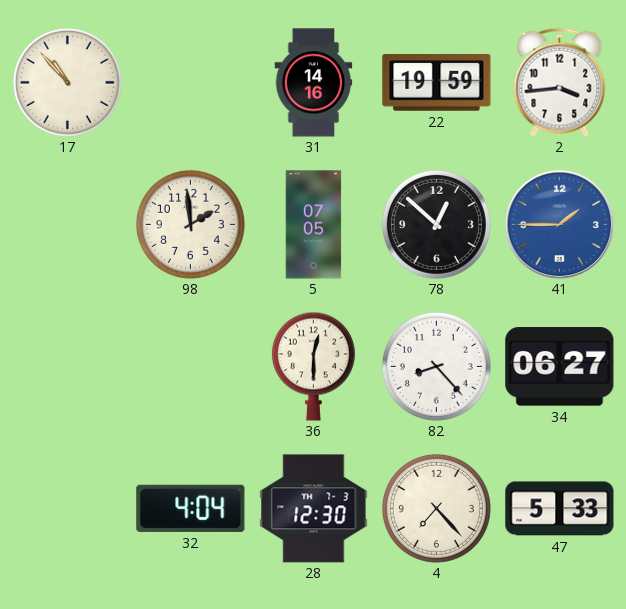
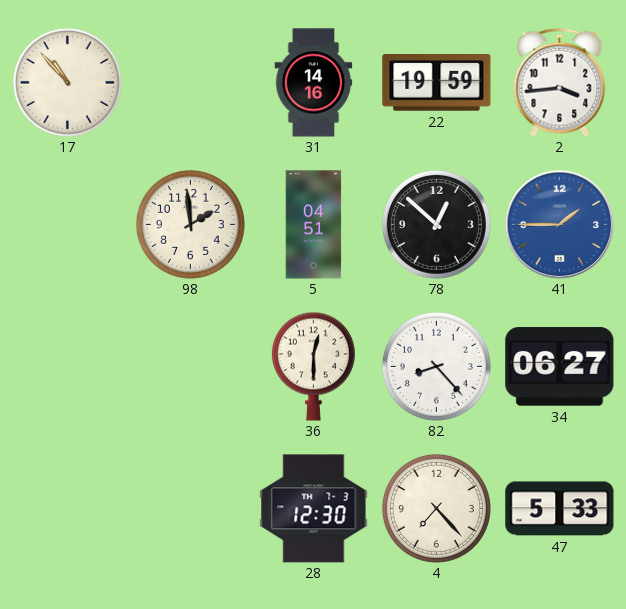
5: 07:05 -> 04:51 (314, 225)
32: 4:04 -> none (191, 508)
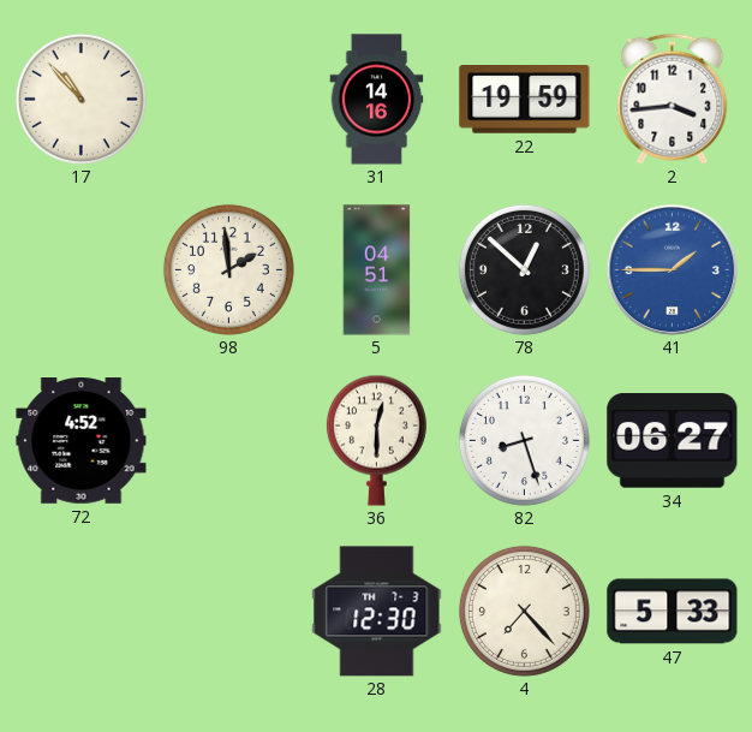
72: none -> 4:52 (82, 441)
82: 8:23 -> 8:27 (524, 440)
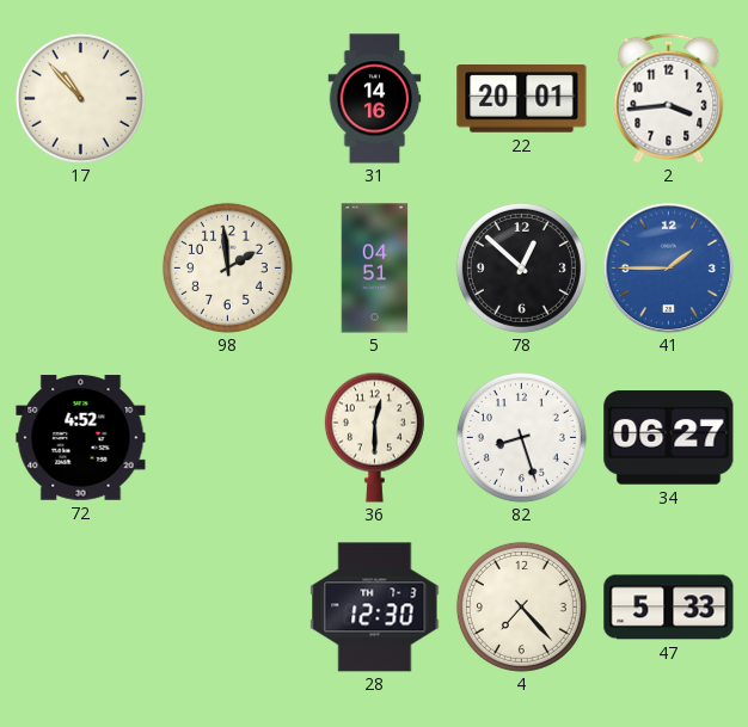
22: 19:59 -> 20:01 (522, 99)
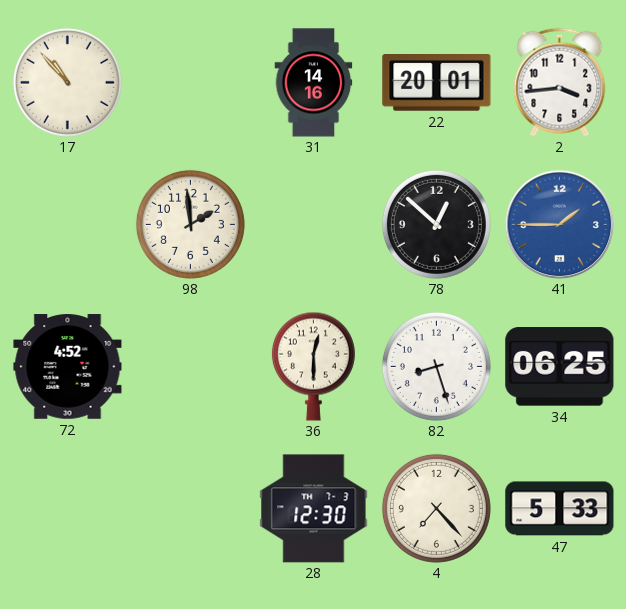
5: 04:51 -> none (375, 269)
34: 06:27 -> 06:25 (560, 367)
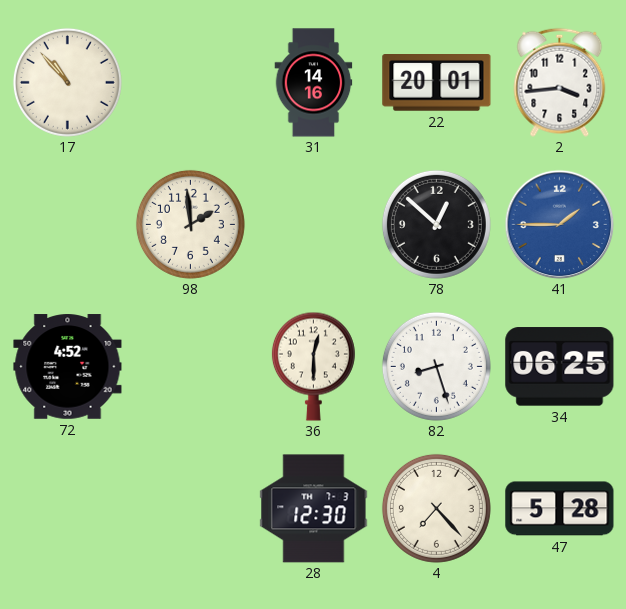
47: 5:33 -> 5:28 (560, 509)
